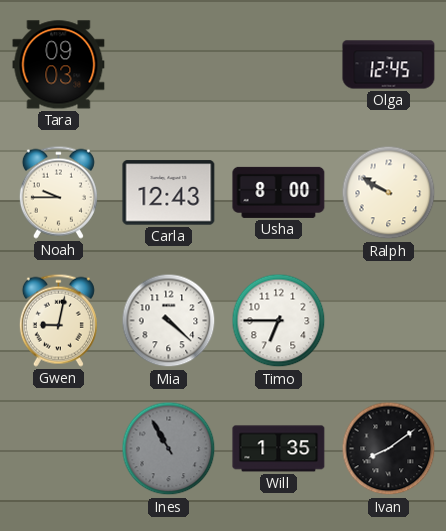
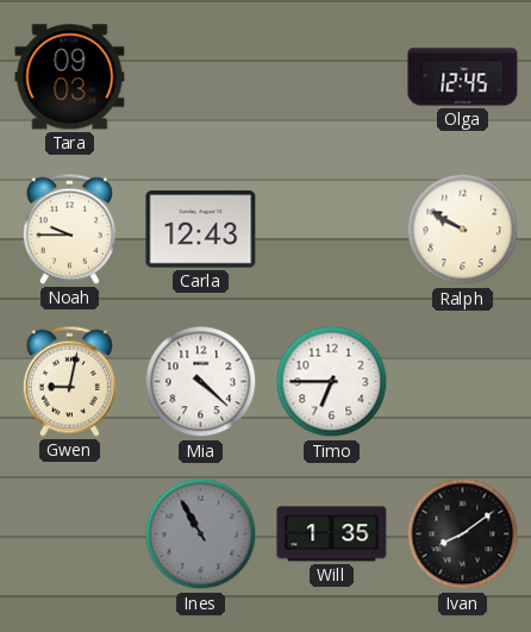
Usha: 8:00 -> none (279, 192)
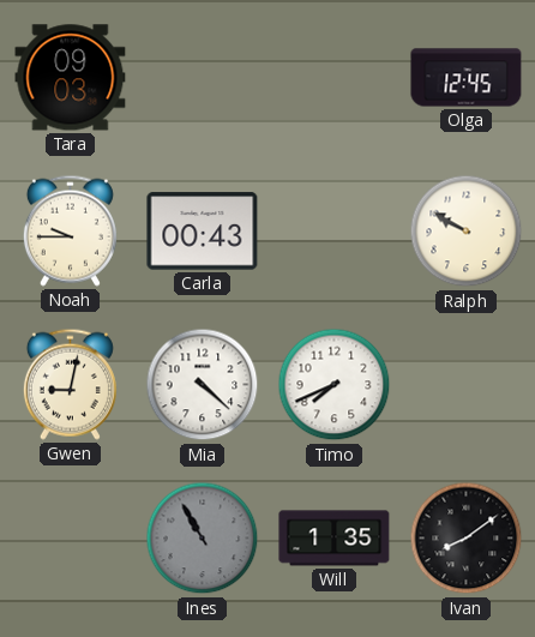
Carla: 12:43 -> 00:43 (203, 232)
Timo: 6:45 -> 7:41 (335, 385)
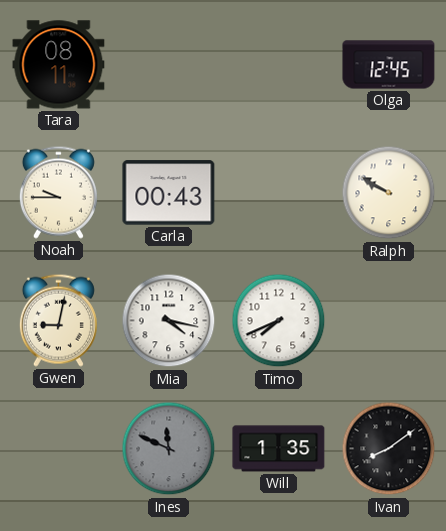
Tara: 09:03 -> 08:11 (59, 65)
Mia: 4:22 -> 4:17 (169, 321)
Ines: 10:55 -> 11:49 (169, 449)
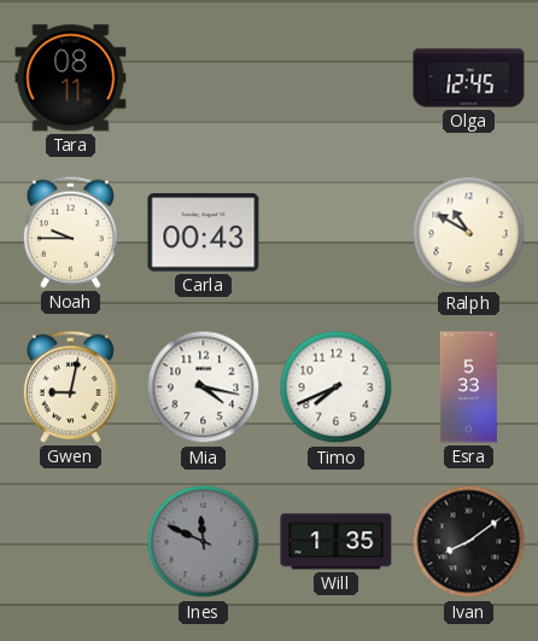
Ralph: 9:50 -> 10:50 (469, 233)
Esra: none -> 5:33 (468, 387)
